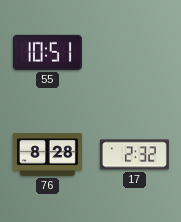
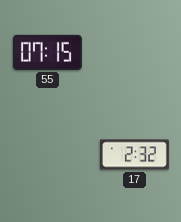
55: 10:51 -> 07:15 (47, 52)
76: 8:28 -> none (47, 155)
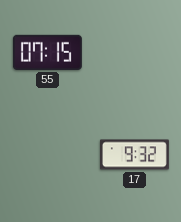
17: 2:32 -> 9:32 (134, 155)
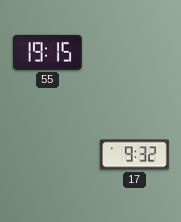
55: 07:15 -> 19:15 (47, 52)
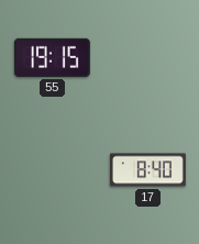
17: 9:32 -> 8:40 (147, 170)
